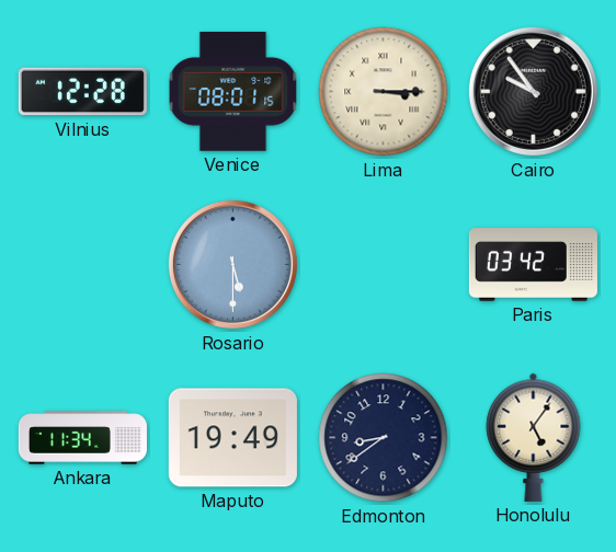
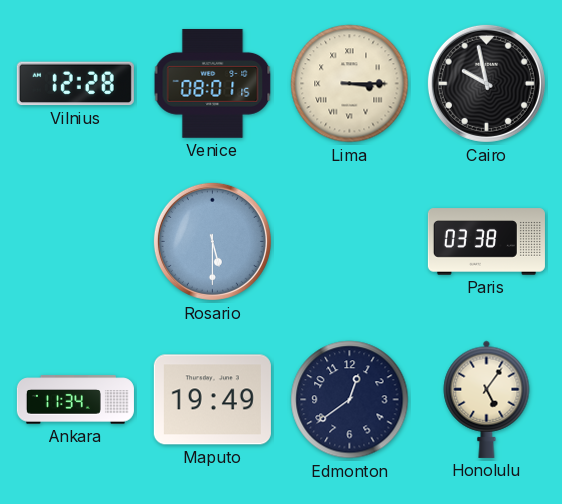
Cairo: 9:54 -> 9:58 (486, 83)
Paris: 03:42 -> 03:38 (486, 242)
Edmonton: 8:39 -> 12:39 (350, 400)
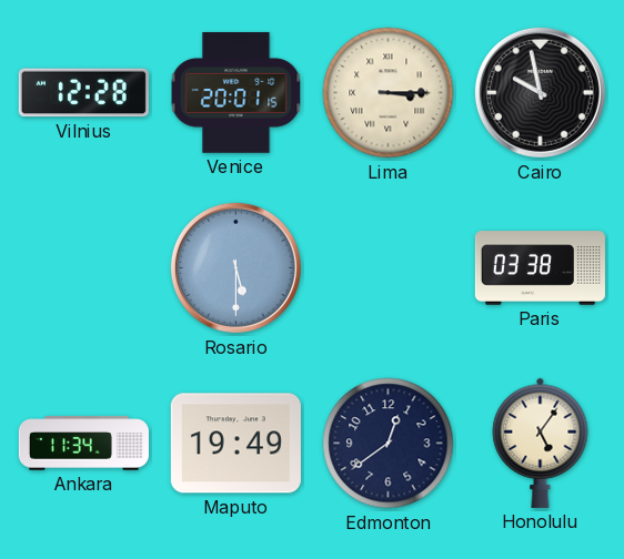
Venice: 08:01 -> 20:01 (236, 93)
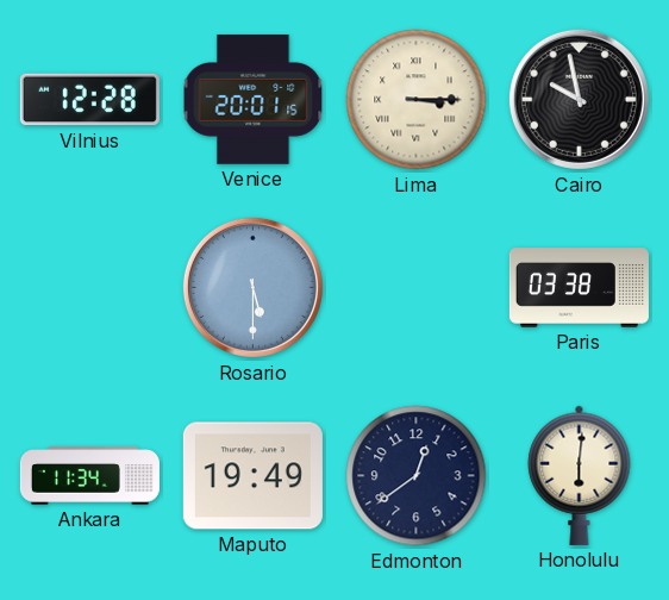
Honolulu: 5:06 -> 6:01 (580, 475)
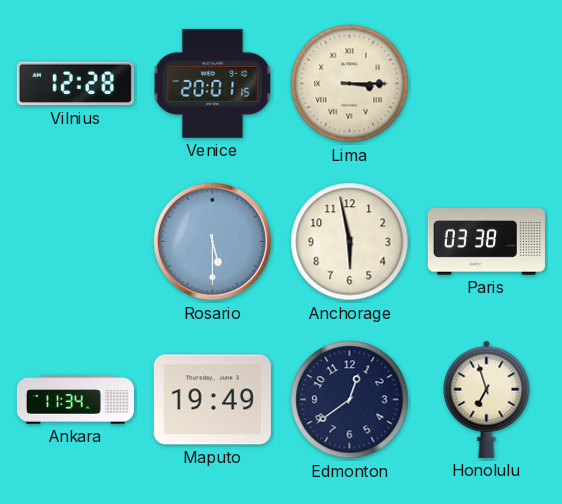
Cairo: 9:58 -> none (579, 99)
Anchorage: none -> 5:58 (350, 242)
Honolulu: 6:01 -> 6:57 (487, 399)
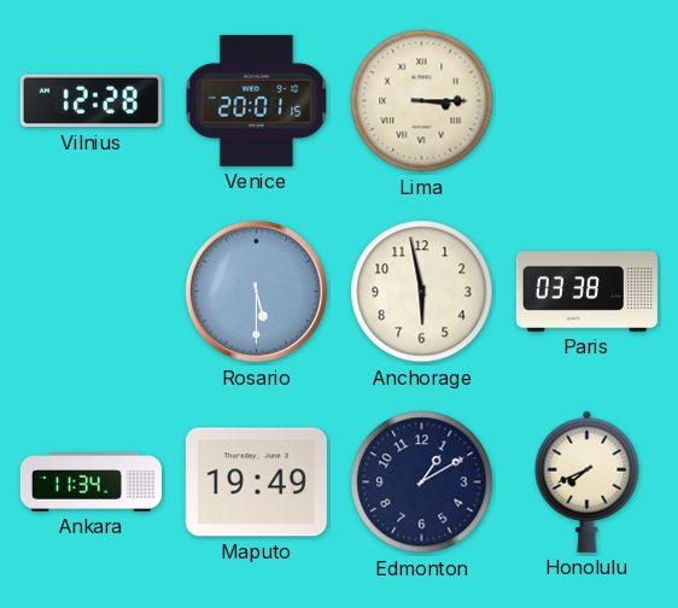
Edmonton: 12:39 -> 1:10 (422, 483)
Honolulu: 6:57 -> 7:41 (588, 481)
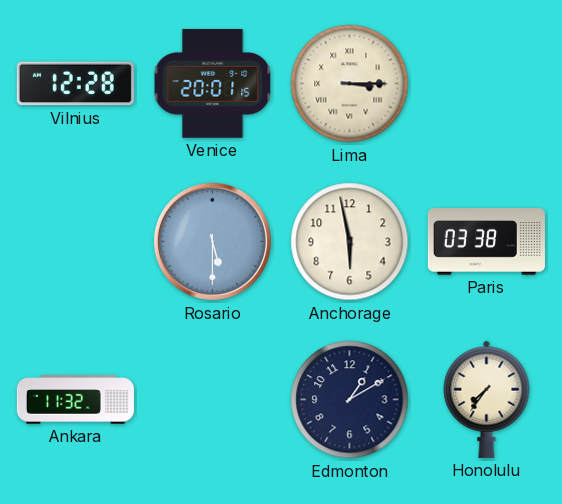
Ankara: 11:34 -> 11:32 (75, 400)
Maputo: 19:49 -> none (256, 483)
Honolulu: 7:41 -> 7:36 (487, 399)
